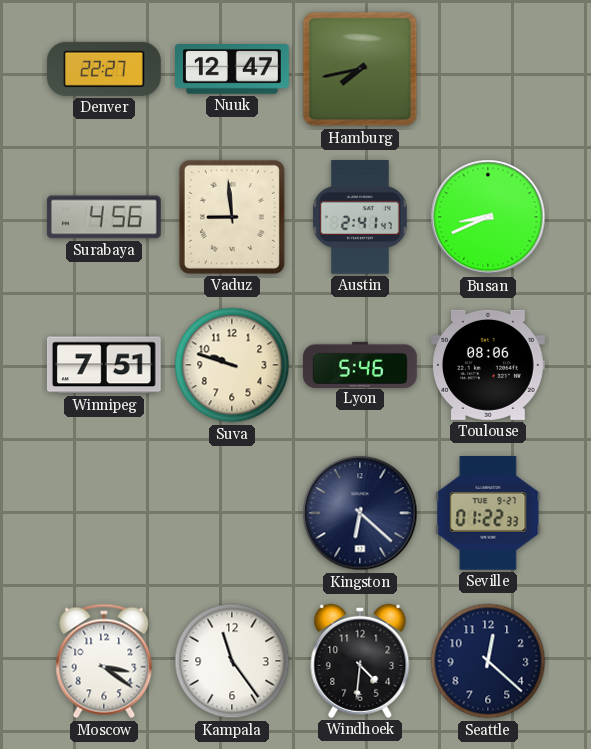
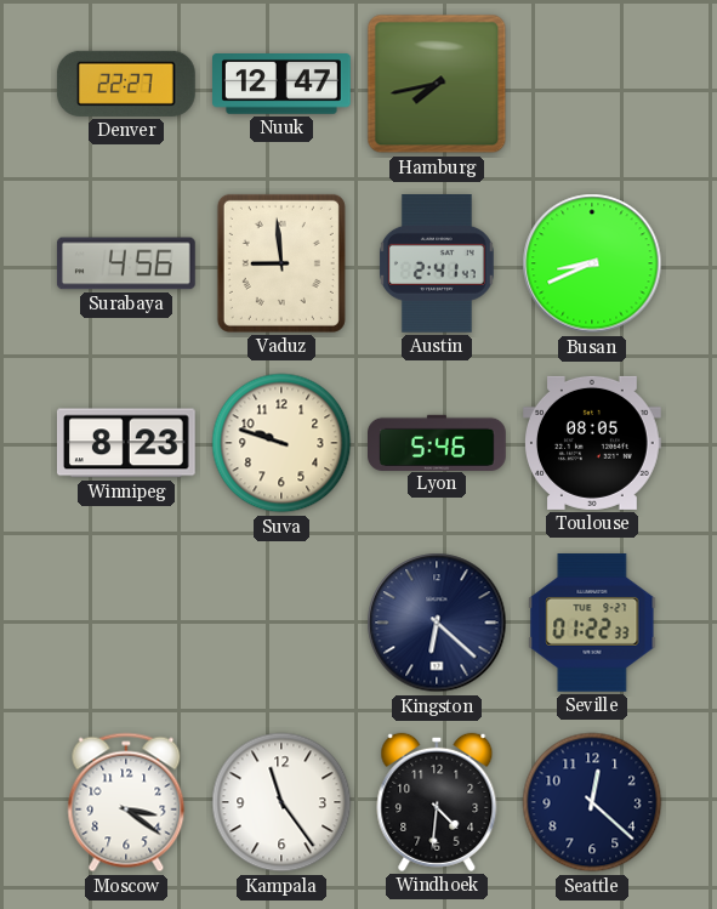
Winnipeg: 7:51 -> 8:23 (126, 443)
Toulouse: 08:06 -> 08:05 (593, 443)
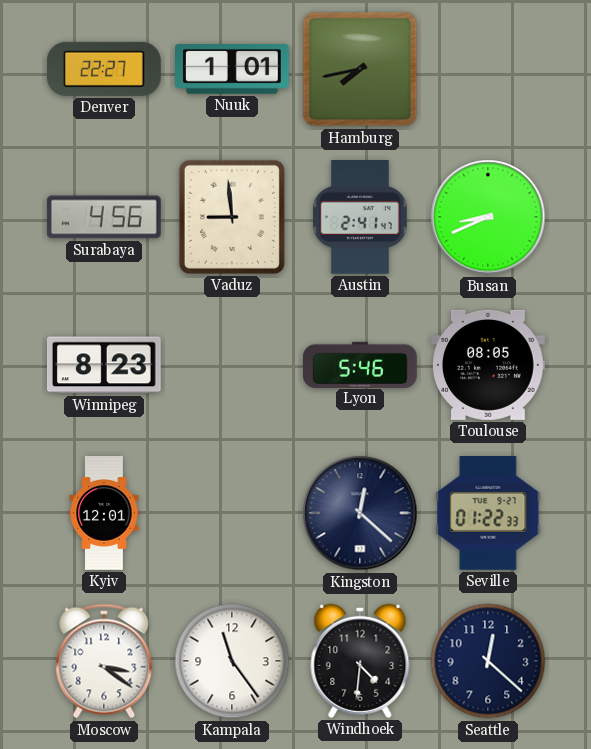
Nuuk: 12:47 -> 1:01 (233, 70)
Suva: 9:48 -> none (281, 443)
Kyiv: none -> 12:01 (104, 513)
Kingston: 6:22 -> 12:22 (360, 513)
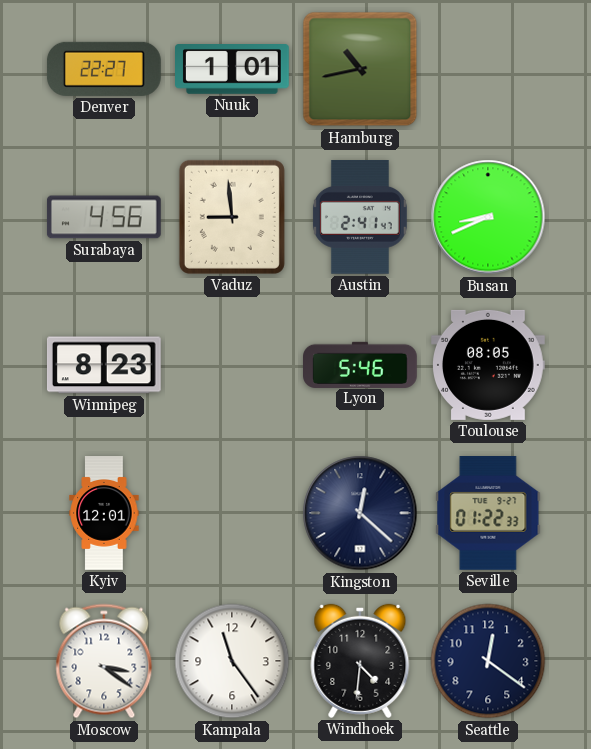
Hamburg: 7:43 -> 10:43 (360, 69)
Seattle: 12:22 -> 12:21 (488, 661)
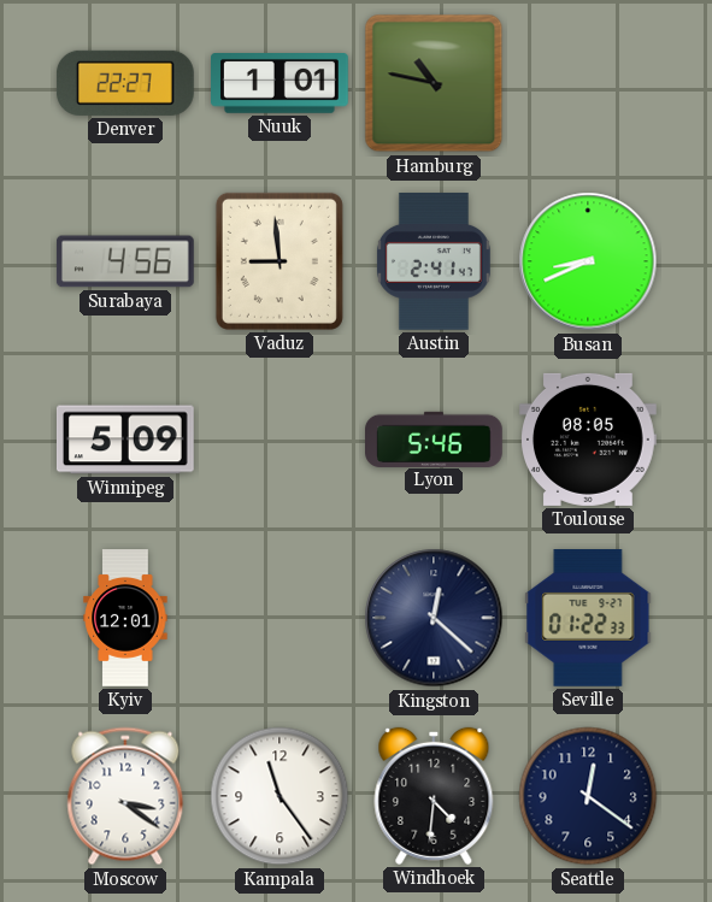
Hamburg: 10:43 -> 10:47 (434, 83)
Winnipeg: 8:23 -> 5:09 (125, 440)
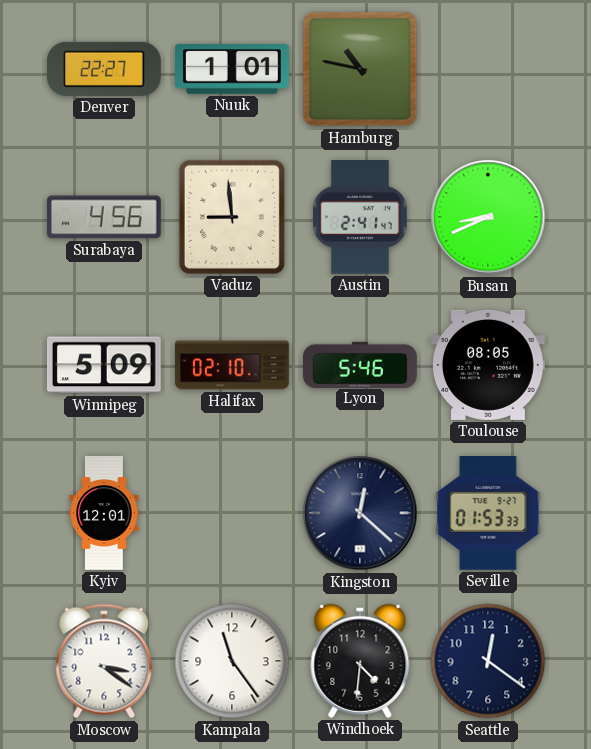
Halifax: none -> 02:10 (233, 365)
Seville: 01:22 -> 01:53 (488, 514)
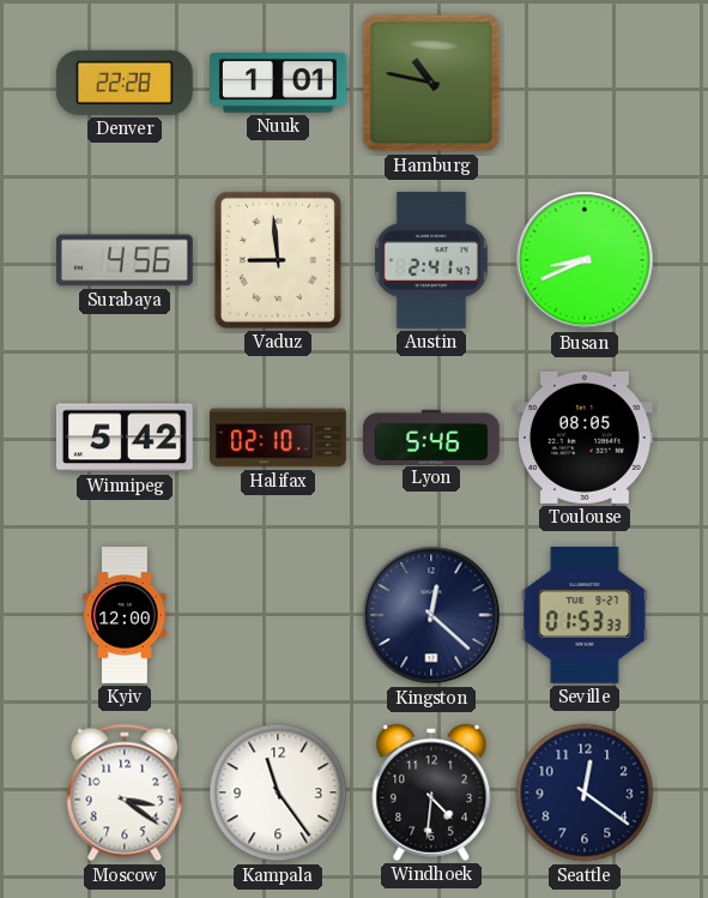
Denver: 22:27 -> 22:28 (125, 83)
Winnipeg: 5:09 -> 5:42 (125, 438)
Kyiv: 12:01 -> 12:00 (125, 615)
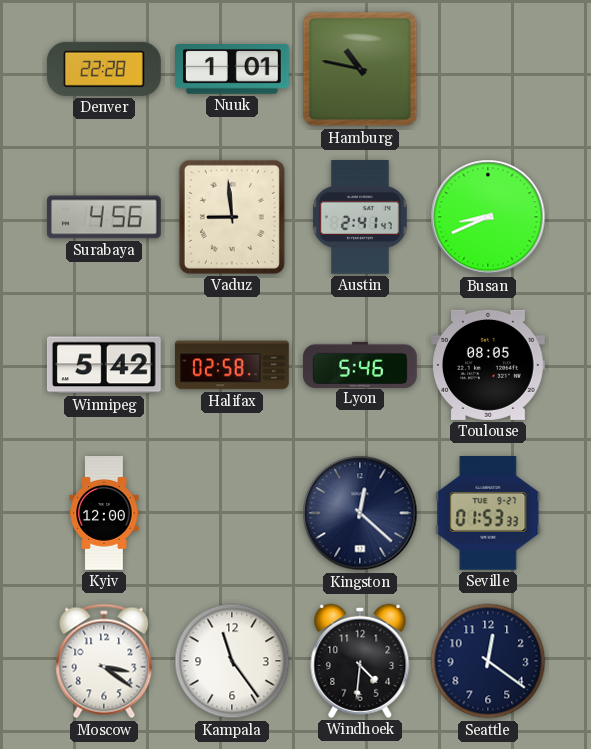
Halifax: 02:10 -> 02:58 (233, 365)
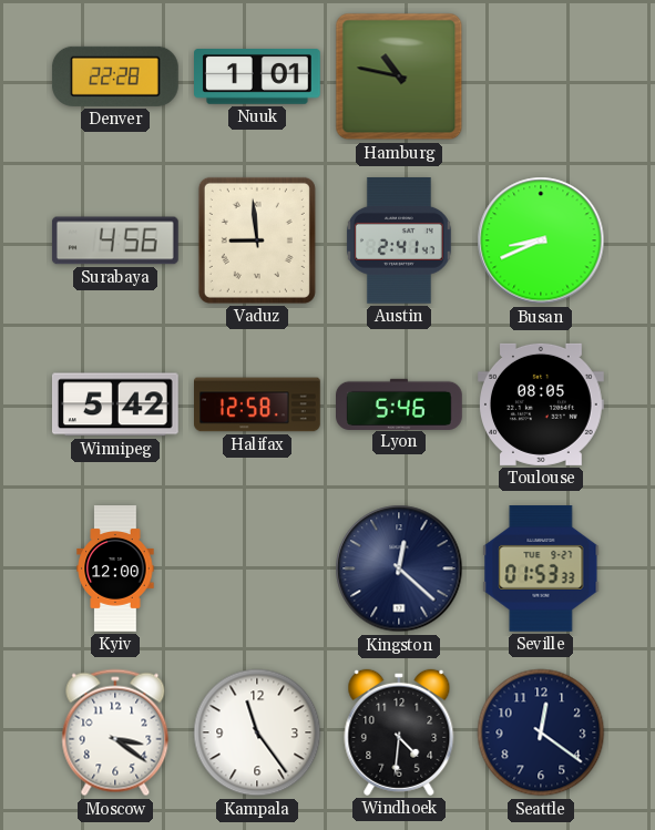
Halifax: 02:58 -> 12:58 (258, 404)
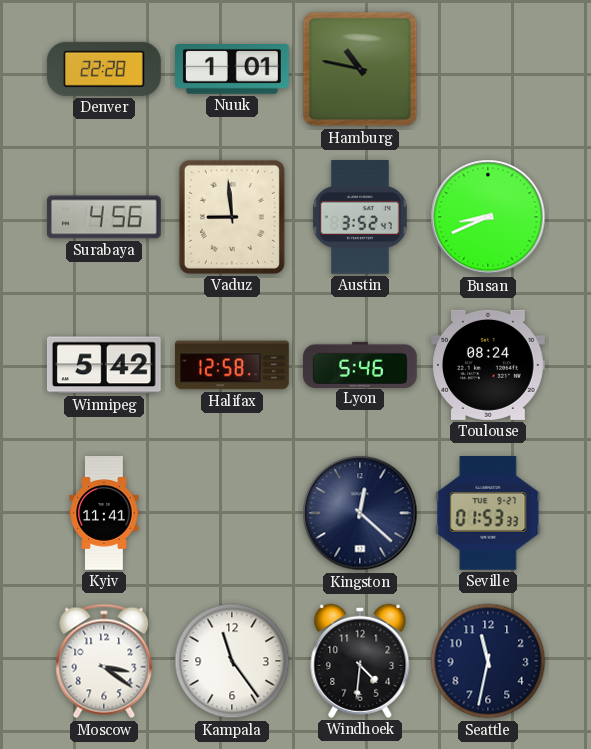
Austin: 2:41 -> 3:52 (360, 218)
Toulouse: 08:05 -> 08:24 (489, 365)
Kyiv: 12:00 -> 11:41 (104, 513)
Seattle: 12:21 -> 11:32 (488, 661)
